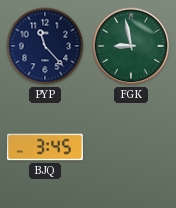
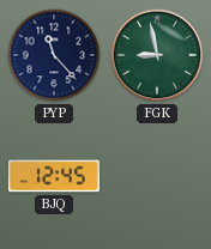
BJQ: 3:45 -> 12:45 (54, 176)
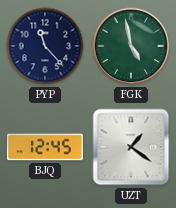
FGK: 8:58 -> 4:58 (131, 46)
UZT: none -> 1:21 (131, 147)
